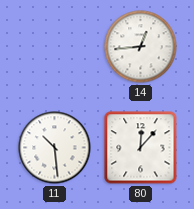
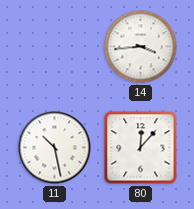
14: 12:44 -> 3:44 (141, 47)
11: 10:29 -> 10:28 (55, 148)
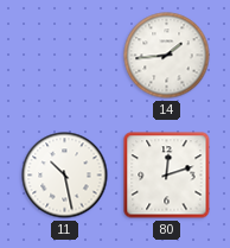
14: 3:44 -> 1:44 (167, 56)
80: 12:07 -> 12:12 (167, 176)
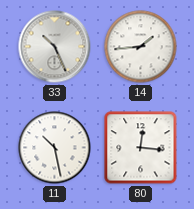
33: none -> 10:26 (55, 47)
80: 12:12 -> 12:16 (141, 148)
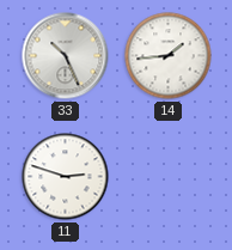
11: 10:28 -> 2:48 (66, 177)
80: 12:16 -> none (141, 148)
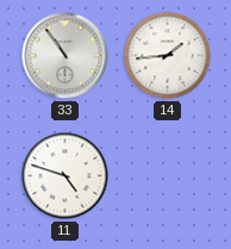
33: 10:26 -> 10:54 (65, 56)
11: 2:48 -> 4:48 (65, 176)
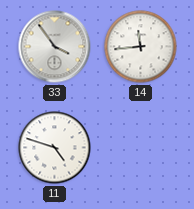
33: 10:54 -> 3:54 (55, 47)
14: 1:44 -> 11:44 (141, 47)
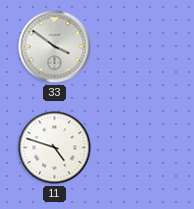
33: 3:54 -> 3:51 (55, 47)
14: 11:44 -> none (141, 47)
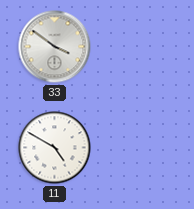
11: 4:48 -> 4:50 (55, 148)
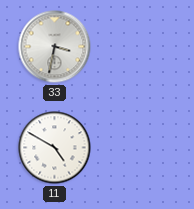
33: 3:51 -> 3:32 (55, 47)
